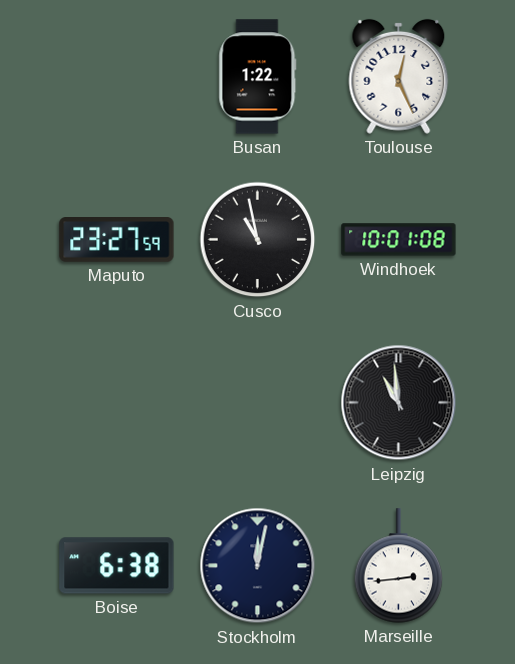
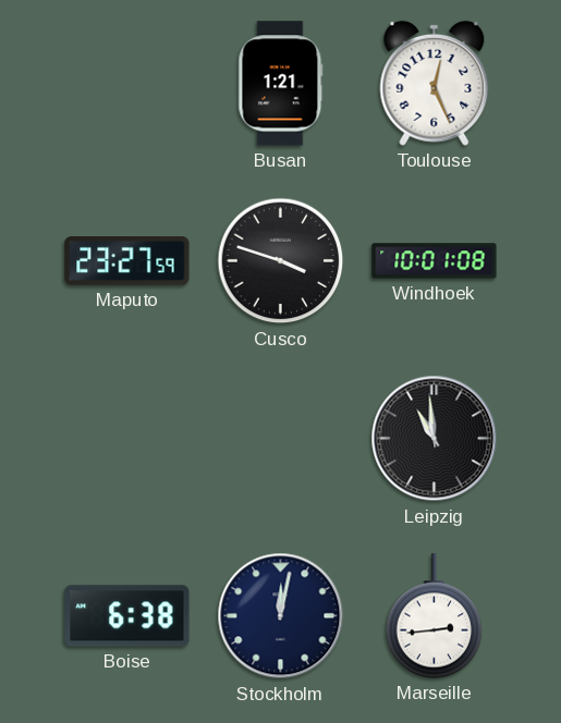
Busan: 1:22 -> 1:21 (281, 84)
Cusco: 10:58 -> 3:48 (281, 261)
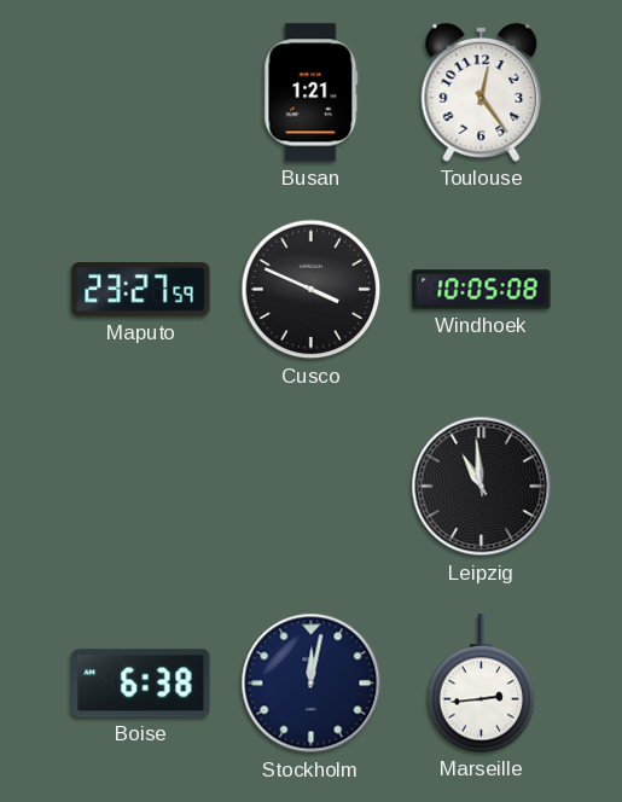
Toulouse: 12:26 -> 12:24 (482, 92)
Cusco: 3:48 -> 3:49 (312, 290)
Windhoek: 10:01 -> 10:05 (482, 290)
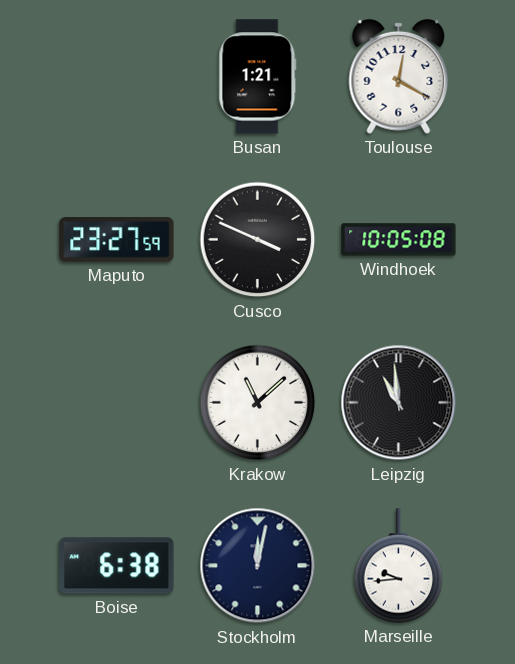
Toulouse: 12:24 -> 12:20 (399, 76)
Krakow: none -> 11:08 (258, 403)
Marseille: 2:44 -> 9:44 (399, 566)
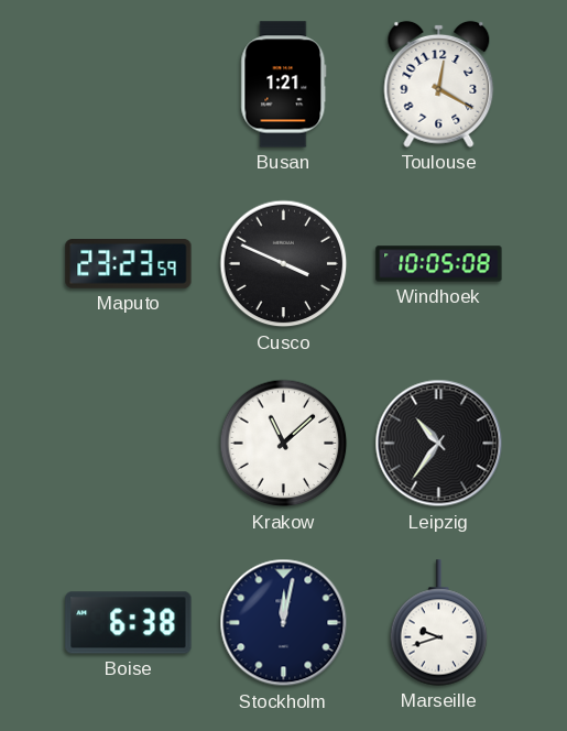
Maputo: 23:27 -> 23:23 (129, 264)
Leipzig: 10:59 -> 10:36 (439, 444)
Marseille: 9:44 -> 9:42 (439, 623)
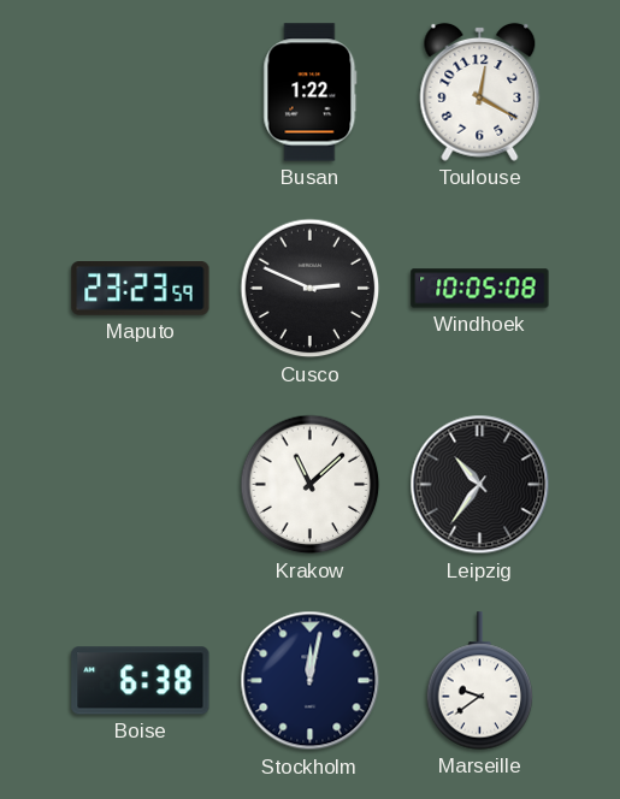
Busan: 1:21 -> 1:22 (311, 93)
Cusco: 3:49 -> 2:49 (311, 289)
Marseille: 9:42 -> 9:39 (480, 681)
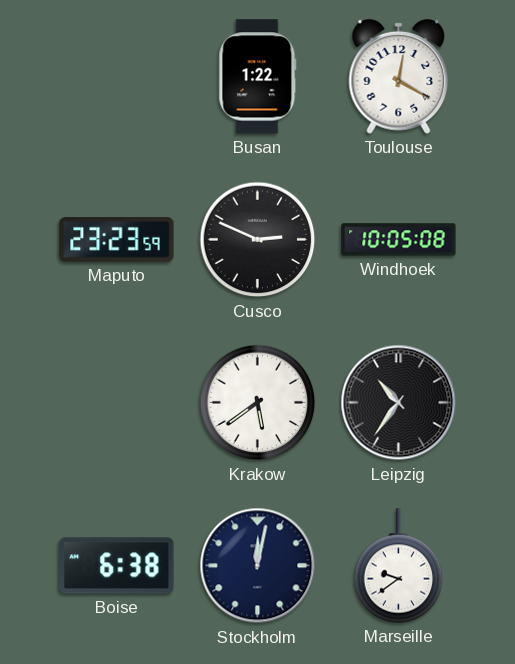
Krakow: 11:08 -> 5:39 (258, 403)
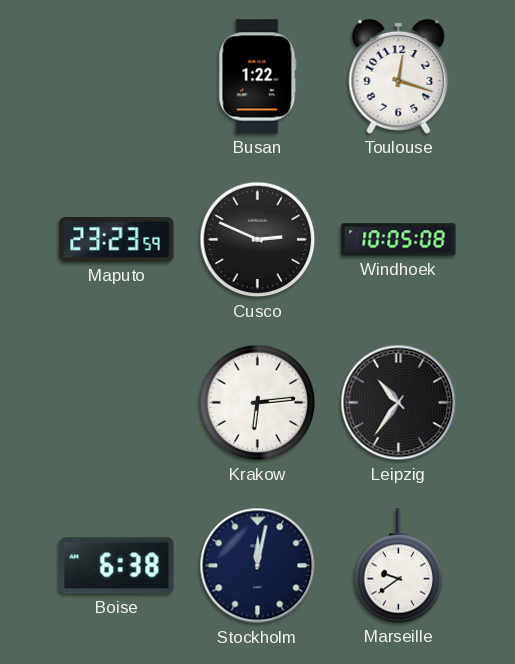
Toulouse: 12:20 -> 12:18 (399, 76)
Krakow: 5:39 -> 6:14 (258, 403)
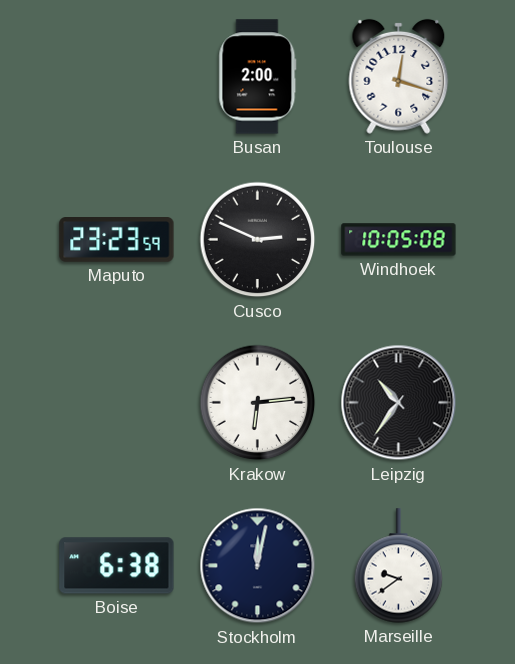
Busan: 1:22 -> 2:00 (258, 77)
